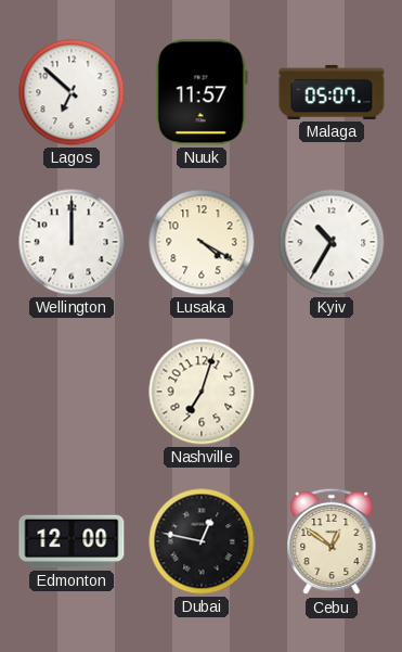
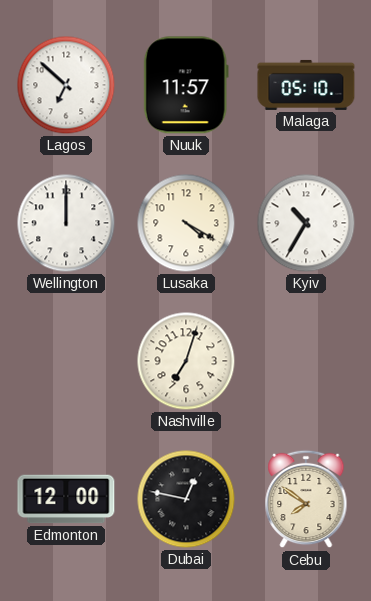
Malaga: 05:07 -> 05:10 (306, 85)
Cebu: 12:51 -> 7:51 (306, 499)
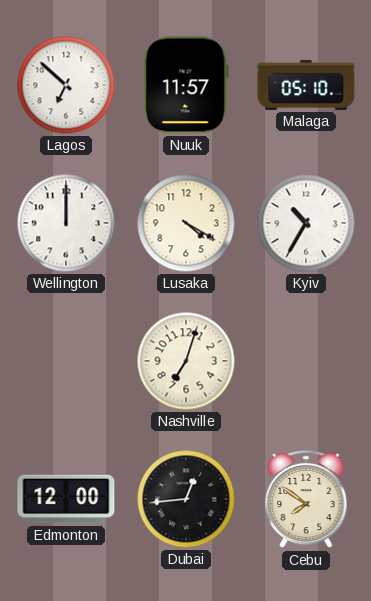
Dubai: 12:47 -> 12:44 (186, 499)
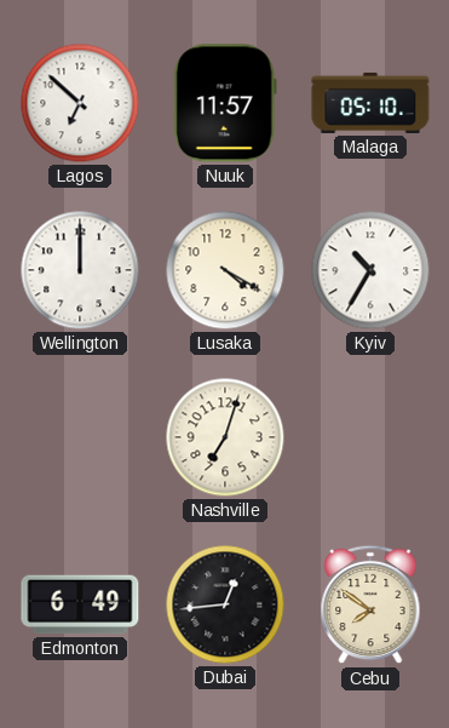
Edmonton: 12:00 -> 6:49 (80, 604)
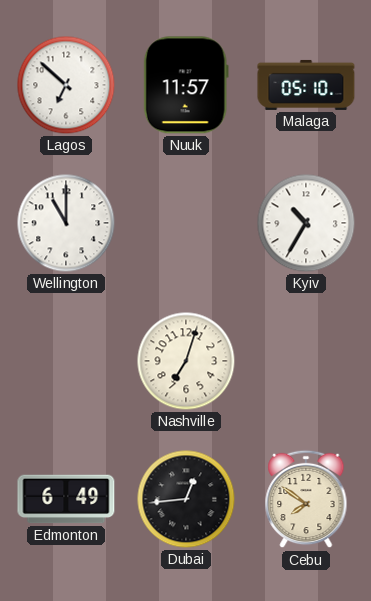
Wellington: 12:00 -> 11:00 (66, 223)
Lusaka: 4:20 -> none (225, 270)
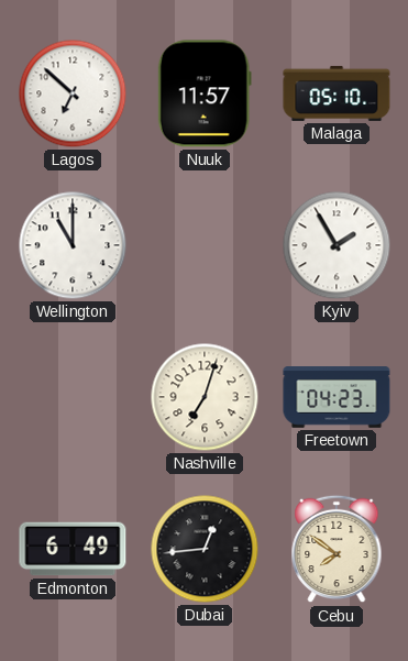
Kyiv: 10:35 -> 1:55 (337, 245)
Freetown: none -> 04:23 (337, 397)
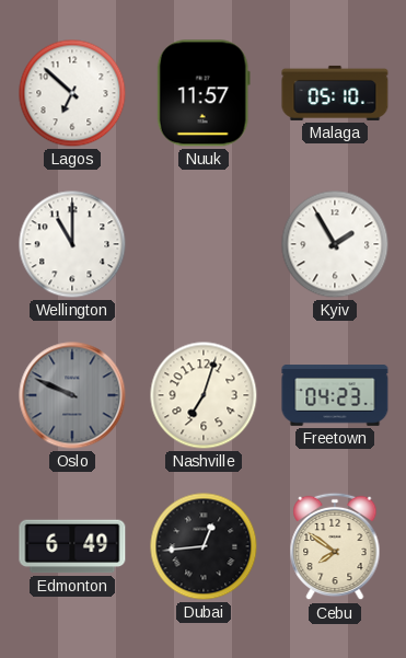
Oslo: none -> 9:49 (72, 395)
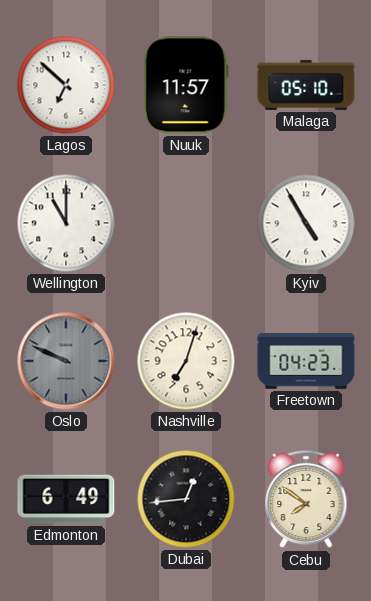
Kyiv: 1:55 -> 4:55 (306, 223)
